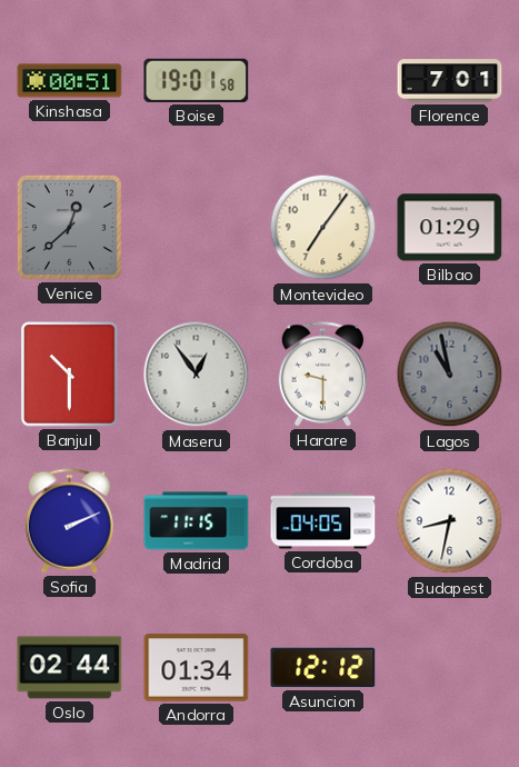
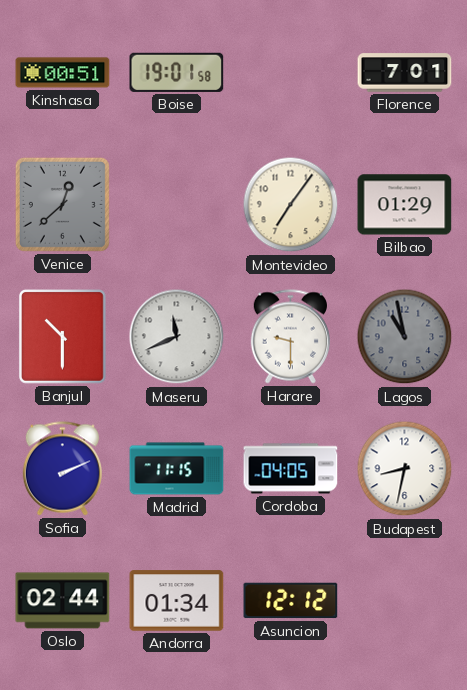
Maseru: 12:54 -> 11:41 (177, 337)
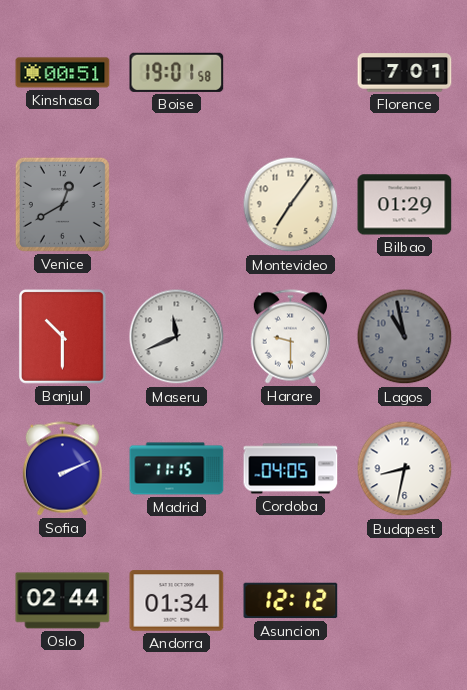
Venice: 12:38 -> 12:40 (62, 204)
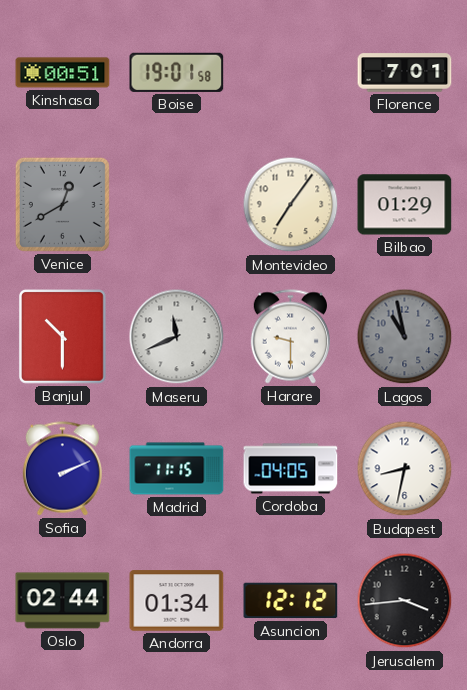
Jerusalem: none -> 3:44 (405, 601)
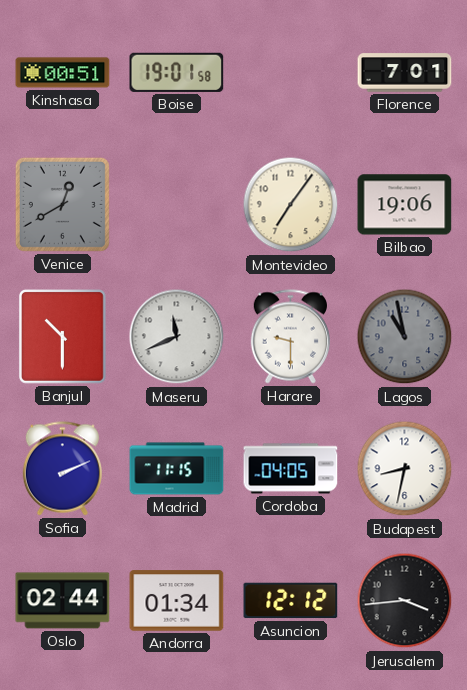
Bilbao: 01:29 -> 19:06 (405, 205)
